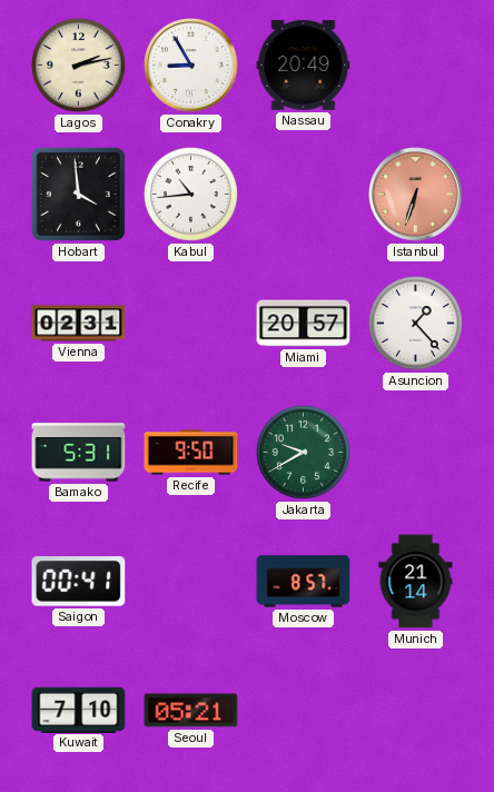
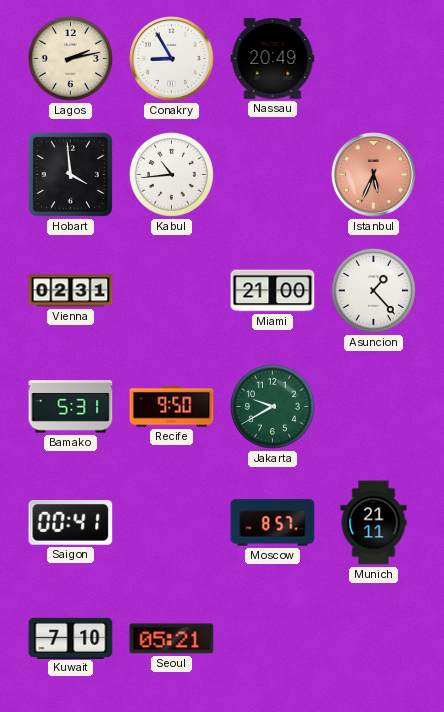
Istanbul: 6:33 -> 5:34 (374, 175)
Miami: 20:57 -> 21:00 (273, 291)
Munich: 21:14 -> 21:11 (374, 523)
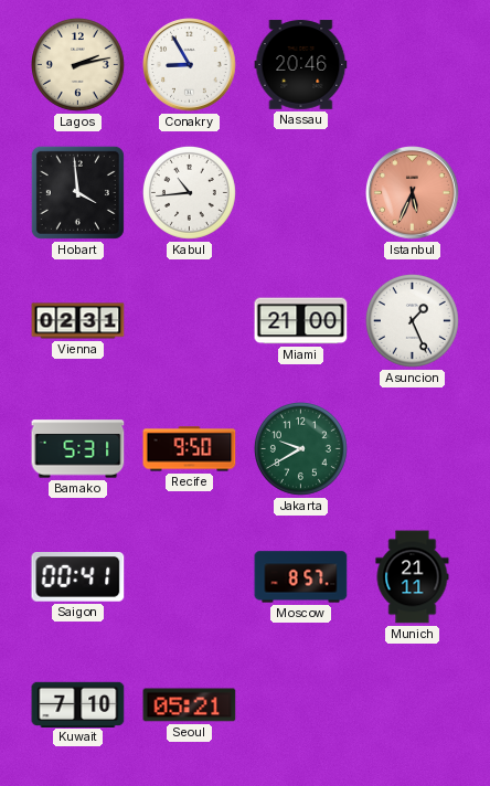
Nassau: 20:49 -> 20:46 (301, 65)
Asuncion: 1:23 -> 1:26 (412, 320)
